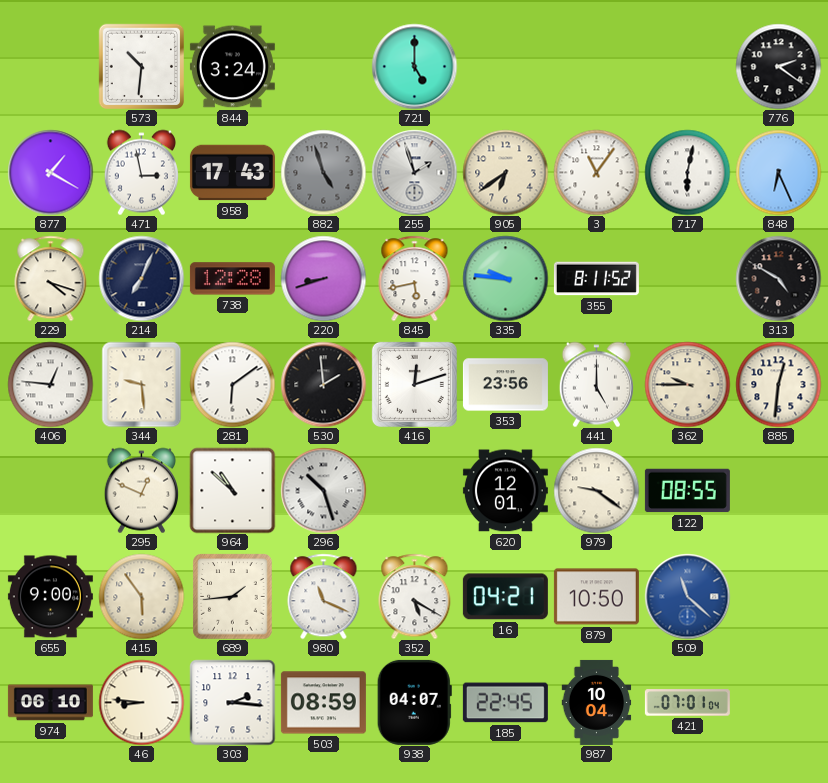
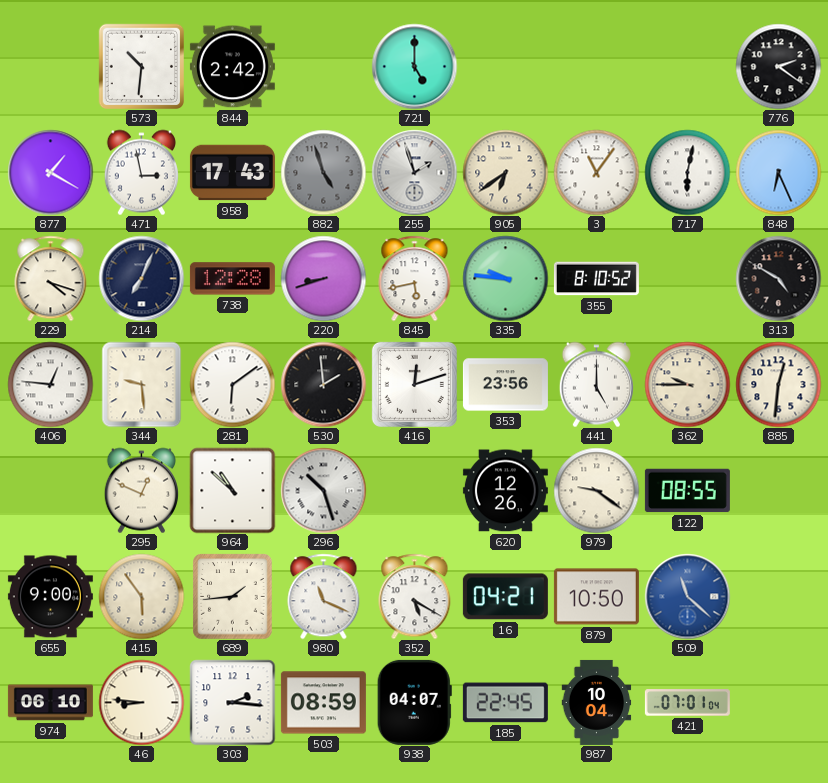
844: 3:24 -> 2:42 (232, 67)
355: 8:11 -> 8:10 (596, 279)
620: 12:01 -> 12:26 (505, 491)
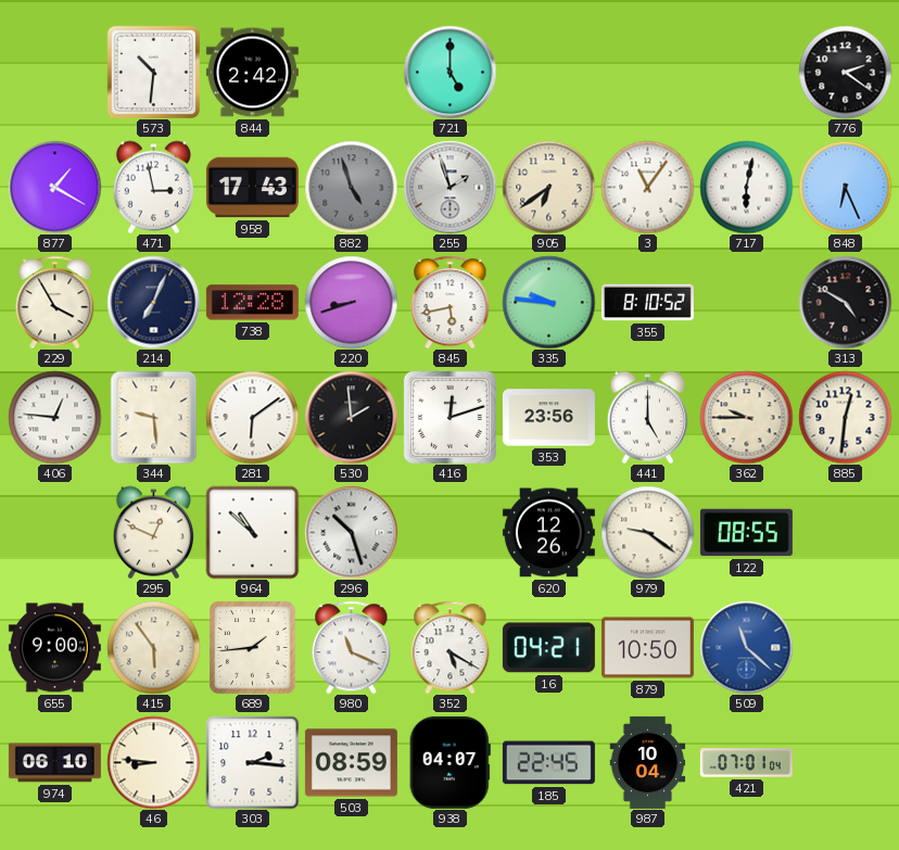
229: 4:18 -> 3:55 (55, 302)
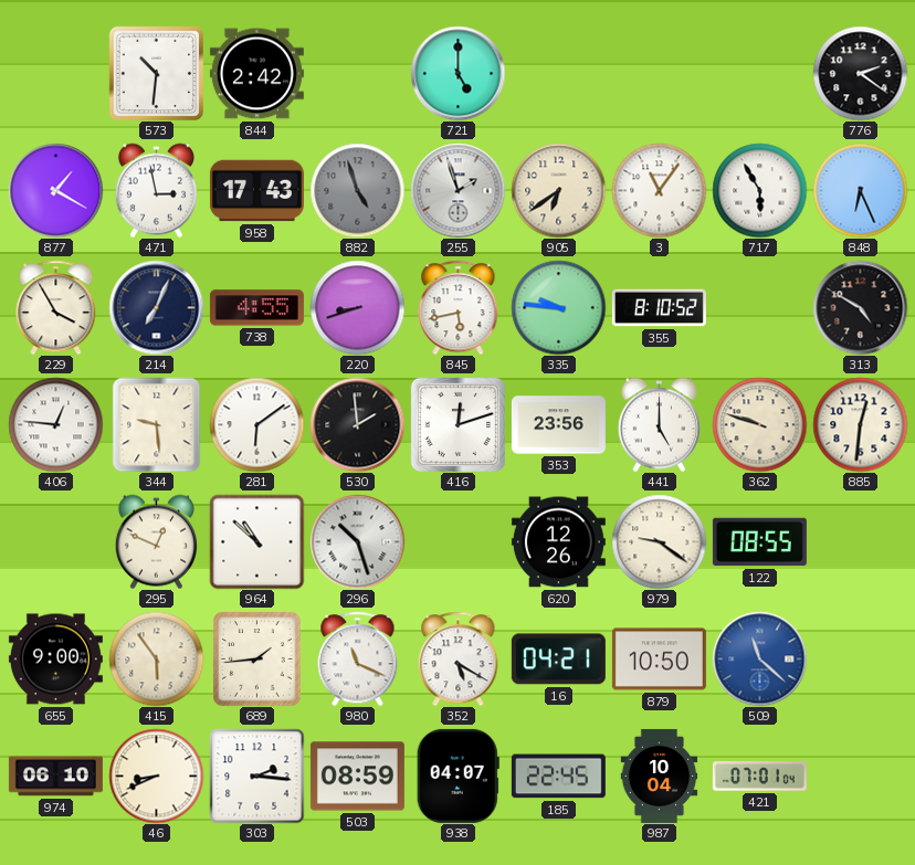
717: 6:02 -> 5:55 (759, 190)
738: 12:28 -> 4:55 (256, 308)
362: 9:45 -> 9:48 (759, 424)
46: 8:46 -> 8:41 (156, 776)
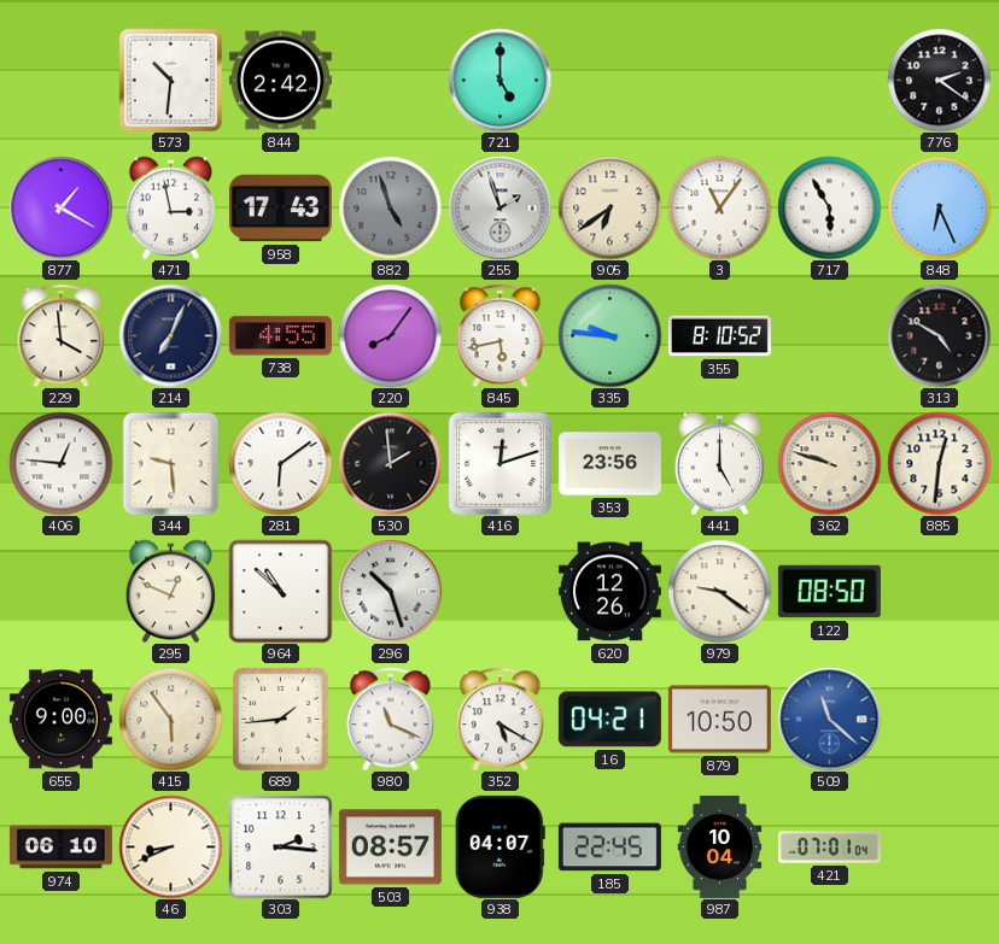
229: 3:55 -> 3:59 (62, 335)
220: 8:42 -> 8:06 (390, 335)
122: 08:55 -> 08:50 (829, 592)
503: 08:59 -> 08:57 (390, 848)
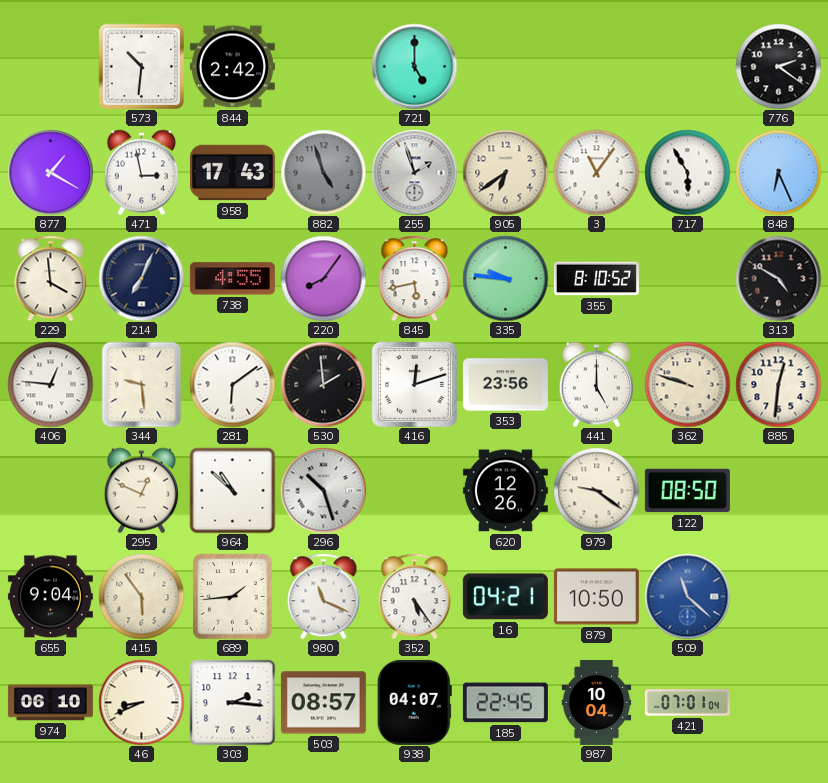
655: 9:00 -> 9:04 (50, 597)
352: 5:20 -> 5:24 (415, 596)
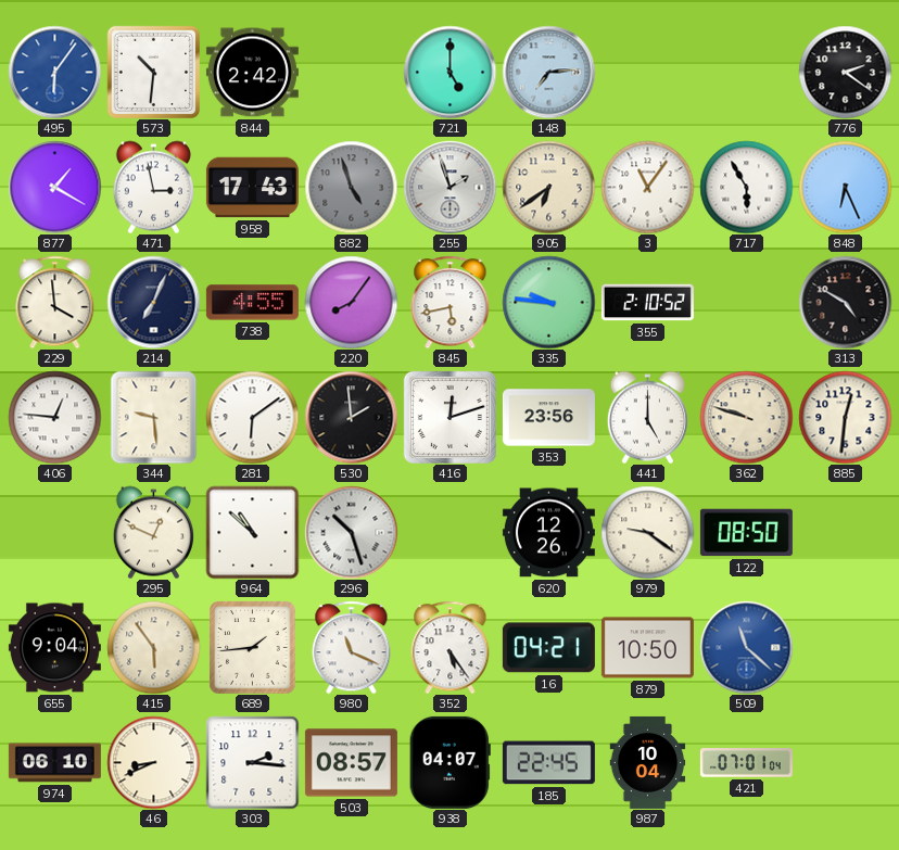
495: none -> 6:06 (54, 72)
148: none -> 7:14 (548, 72)
355: 8:10 -> 2:10 (647, 303)
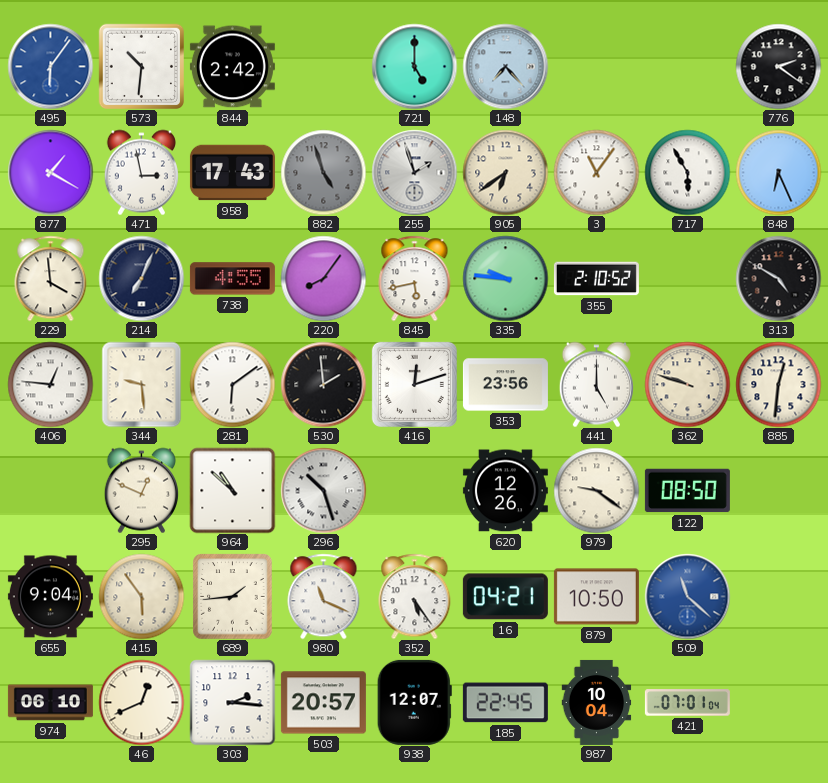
148: 7:14 -> 7:23 (505, 66)
46: 8:41 -> 12:41 (141, 702)
503: 08:57 -> 20:57 (323, 703)
938: 04:07 -> 12:07 (414, 702)
